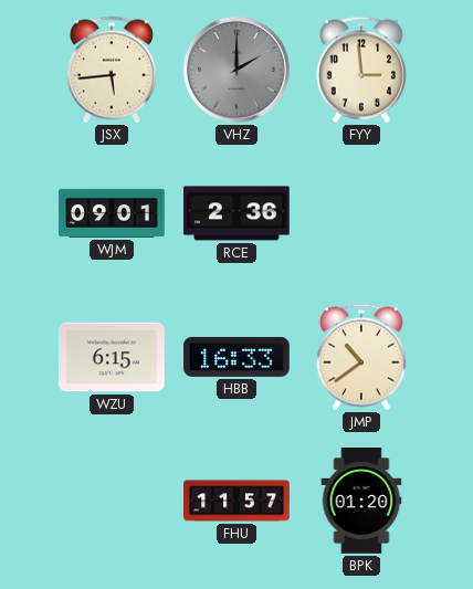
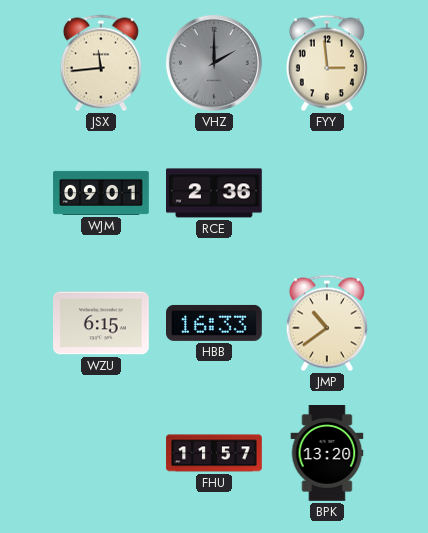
JSX: 5:44 -> 11:44 (101, 63)
BPK: 01:20 -> 13:20 (327, 453)
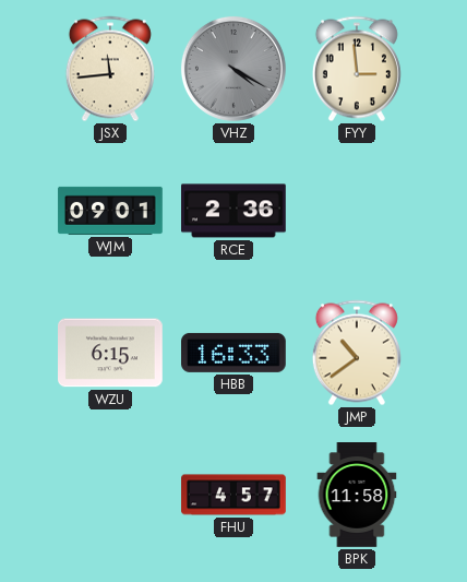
VHZ: 2:00 -> 4:20 (234, 69)
FHU: 11:57 -> 4:57 (234, 495)
BPK: 13:20 -> 11:58 (357, 495)
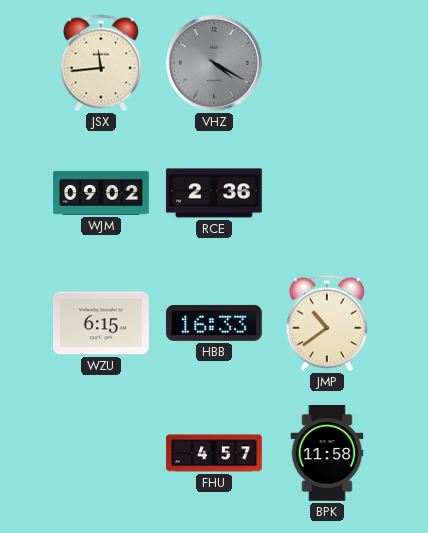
FYY: 2:59 -> none (357, 69)
WJM: 09:01 -> 09:02 (101, 193)
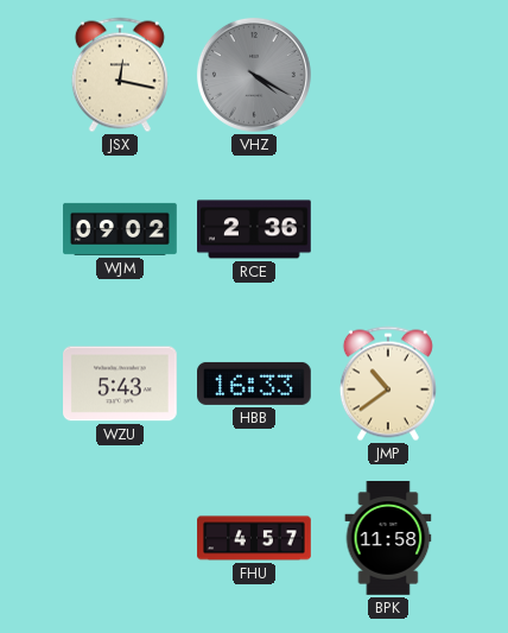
JSX: 11:44 -> 12:17 (120, 75)
WZU: 6:15 -> 5:43 (121, 384)
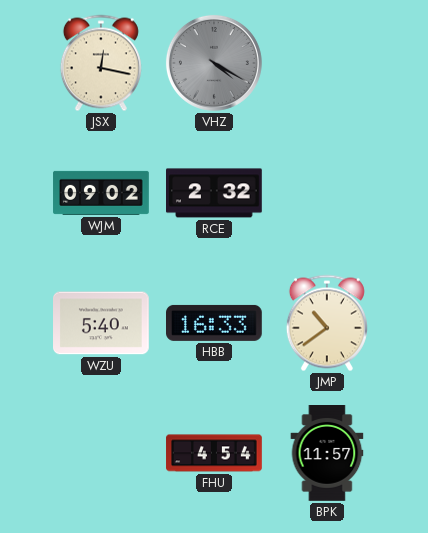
RCE: 2:36 -> 2:32 (215, 193)
WZU: 5:43 -> 5:40 (102, 323)
FHU: 4:57 -> 4:54 (214, 453)
BPK: 11:58 -> 11:57 (327, 453)
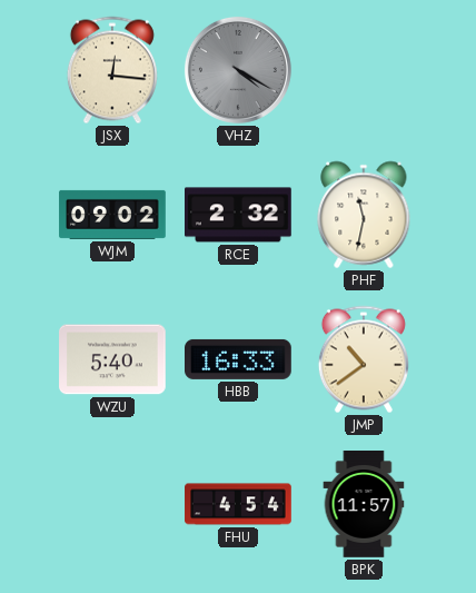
JSX: 12:17 -> 12:16 (112, 70)
PHF: none -> 11:32 (364, 215)
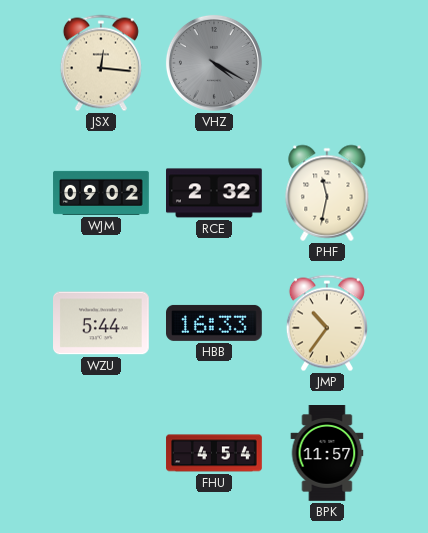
WZU: 5:40 -> 5:44 (102, 323)
JMP: 10:39 -> 10:36 (327, 323)
